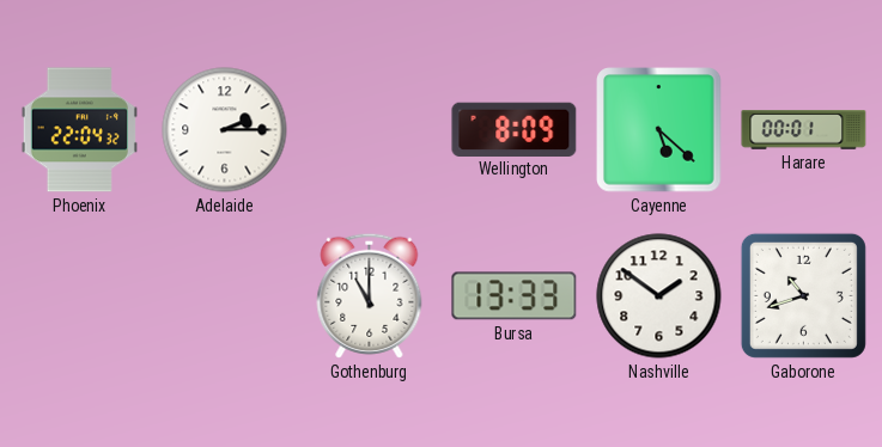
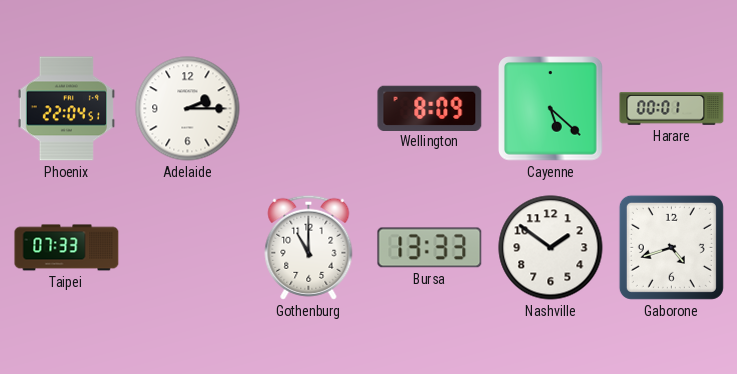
Phoenix: 22:04:32 -> 22:04:51 (66, 109)
Taipei: none -> 07:33 (67, 248)
Gaborone: 10:42 -> 4:42 (671, 247)
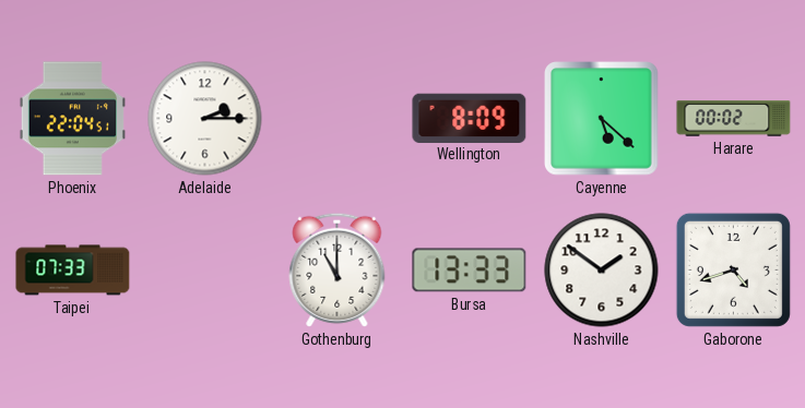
Harare: 00:01 -> 00:02 (734, 119)
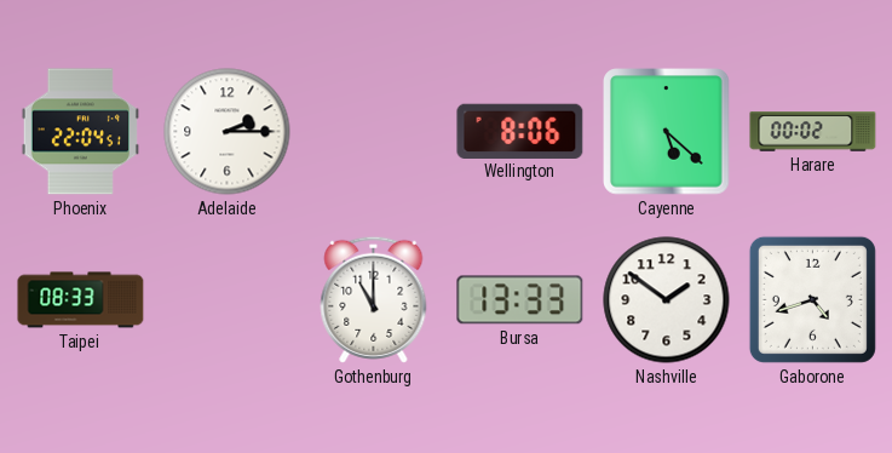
Wellington: 8:09 -> 8:06 (520, 131)
Taipei: 07:33 -> 08:33 (81, 300)
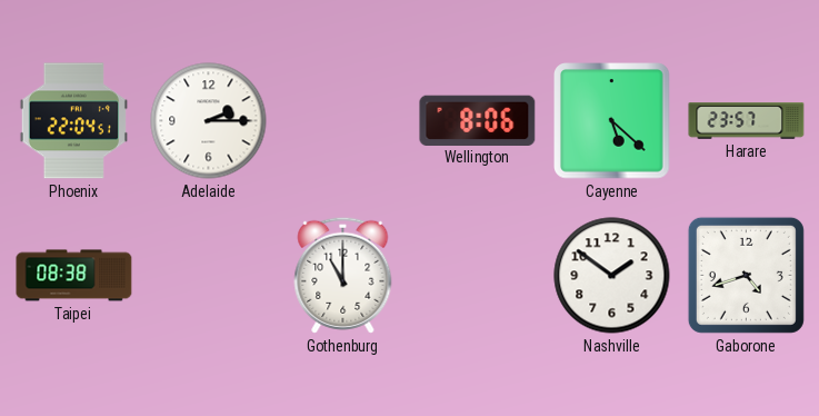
Harare: 00:02 -> 23:57 (747, 121)
Taipei: 08:33 -> 08:38 (74, 276)
Bursa: 13:33 -> none (520, 300)
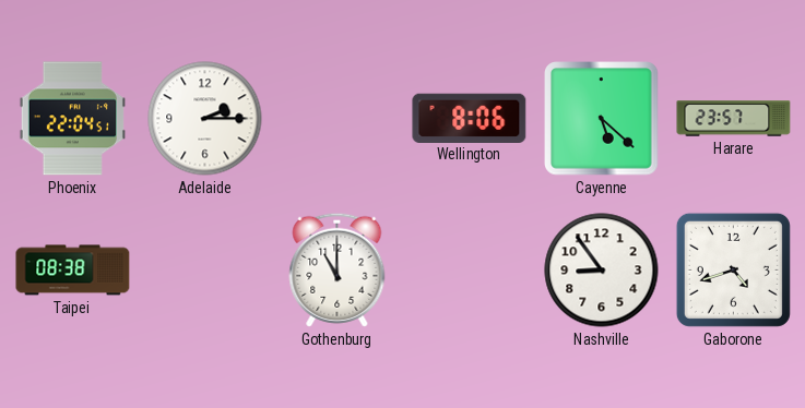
Nashville: 1:51 -> 8:54 (602, 271)
